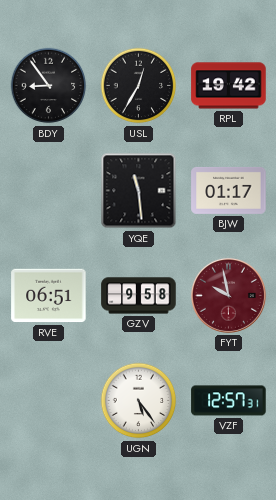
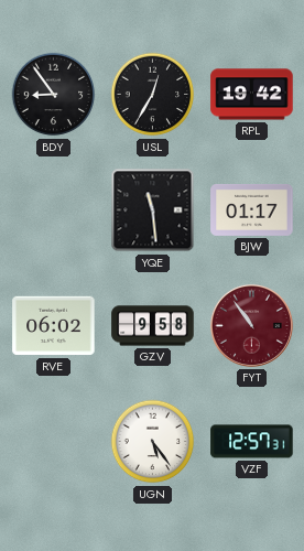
RVE: 06:51 -> 06:02 (54, 326)
FYT: 9:58 -> 10:54 (251, 325)
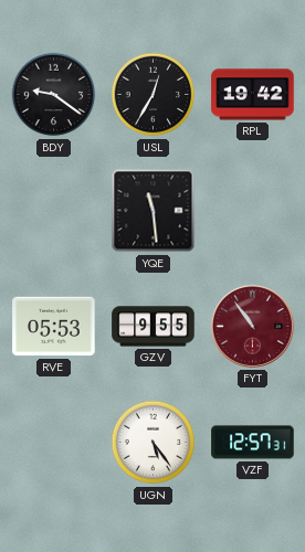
BDY: 8:54 -> 9:21 (54, 95)
BJW: 01:17 -> none (252, 209)
RVE: 06:02 -> 05:53 (54, 327)
GZV: 9:58 -> 9:55 (154, 327)
